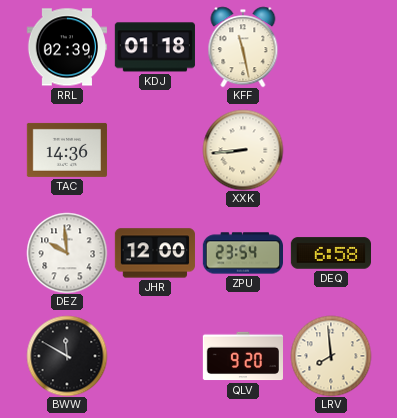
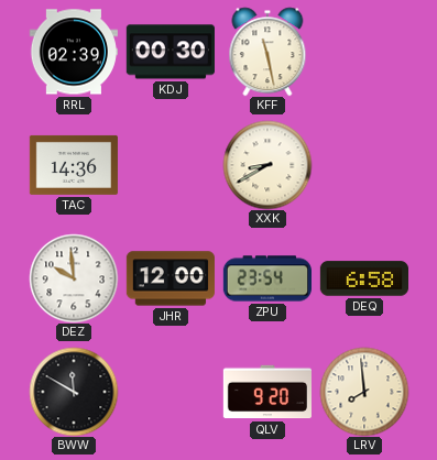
KDJ: 01:18 -> 00:30 (171, 52)
XXK: 8:44 -> 8:40 (267, 165)
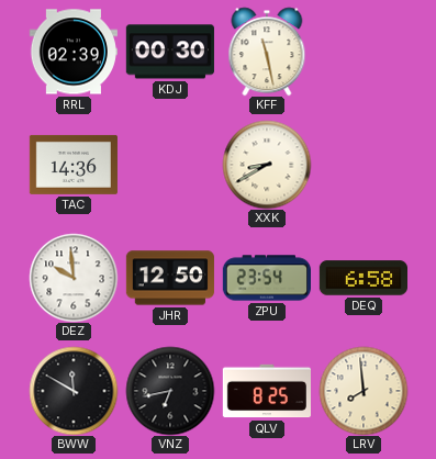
JHR: 12:00 -> 12:50 (169, 278)
VNZ: none -> 6:43 (170, 391)
QLV: 9:20 -> 8:25 (266, 391)
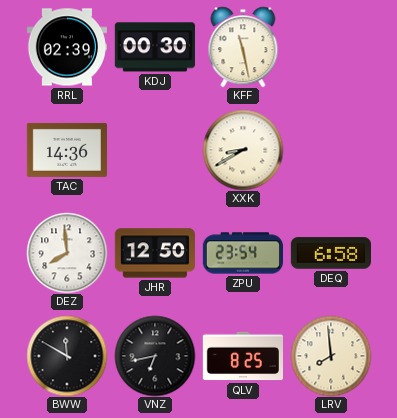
DEZ: 9:59 -> 7:59 (67, 253)
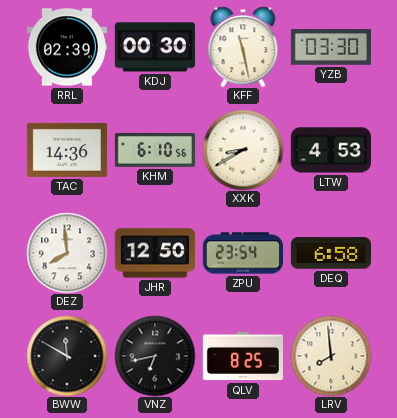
YZB: none -> 03:30 (331, 47)
KHM: none -> 6:10 (154, 150)
LTW: none -> 4:53 (331, 150)
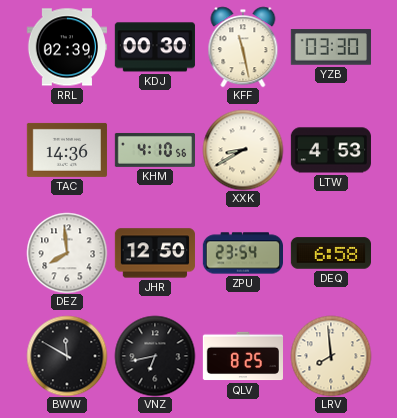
KHM: 6:10 -> 4:10 (154, 150)
